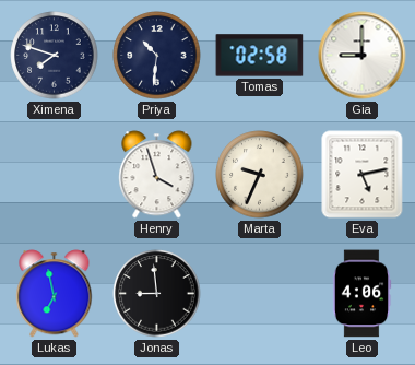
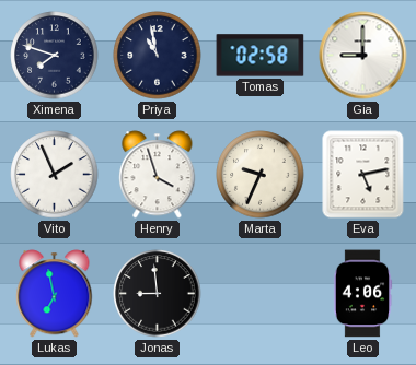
Priya: 10:31 -> 10:58 (158, 56)
Vito: none -> 1:56 (55, 175)
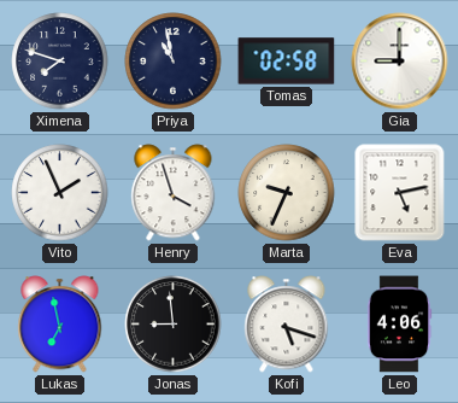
Kofi: none -> 5:18 (287, 325)
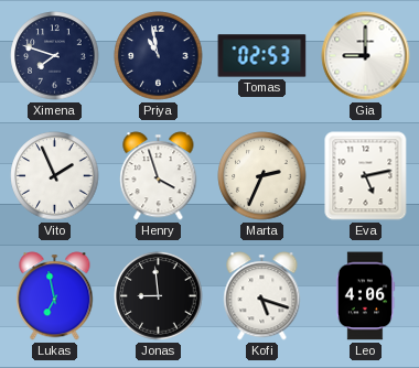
Tomas: 02:58 -> 02:53 (262, 56)
Marta: 9:34 -> 2:34 (262, 176)
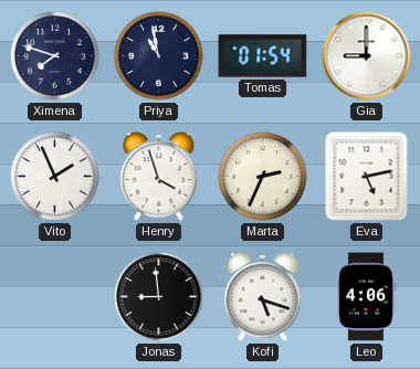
Tomas: 02:53 -> 01:54 (263, 56)
Lukas: 6:58 -> none (55, 296)
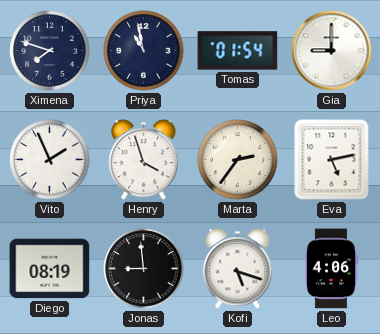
Marta: 2:34 -> 2:36 (238, 160)
Diego: none -> 08:19 (50, 269)
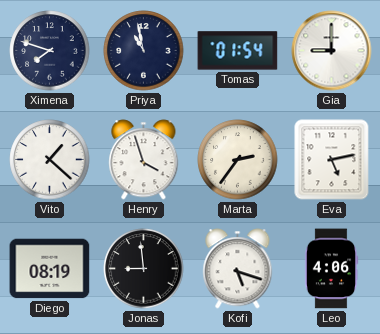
Vito: 1:56 -> 1:22 (50, 160)
